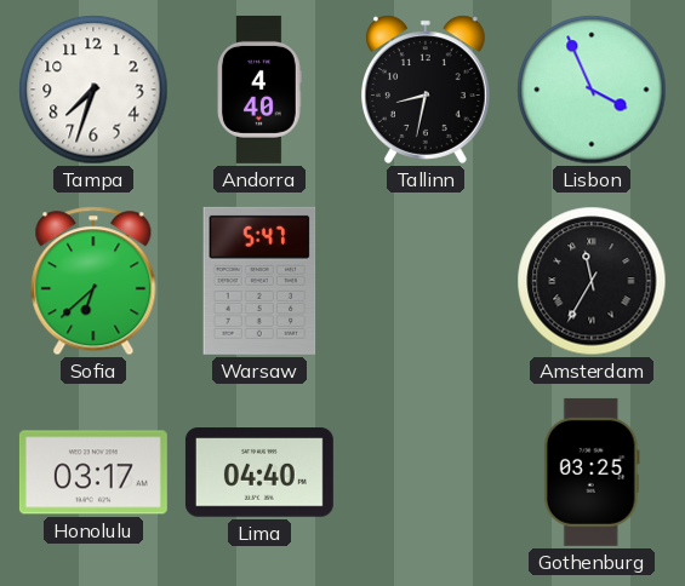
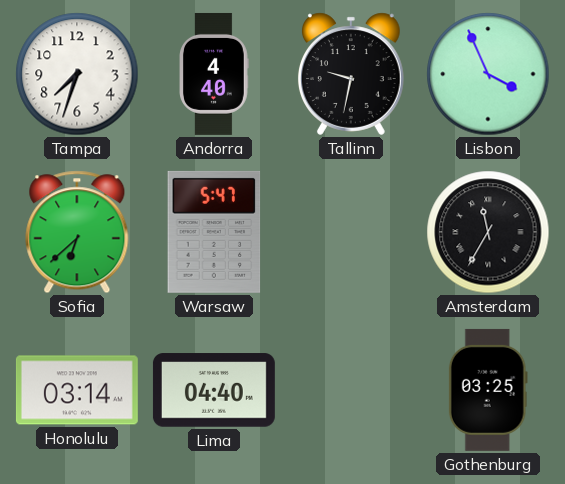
Tallinn: 8:32 -> 9:32 (351, 74)
Honolulu: 03:17 -> 03:14 (77, 390)
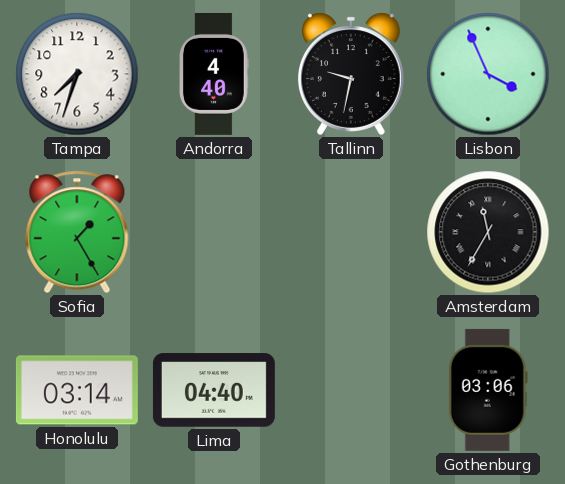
Sofia: 6:38 -> 1:25 (77, 232)
Warsaw: 5:47 -> none (214, 232)
Gothenburg: 03:25 -> 03:06 (488, 390)
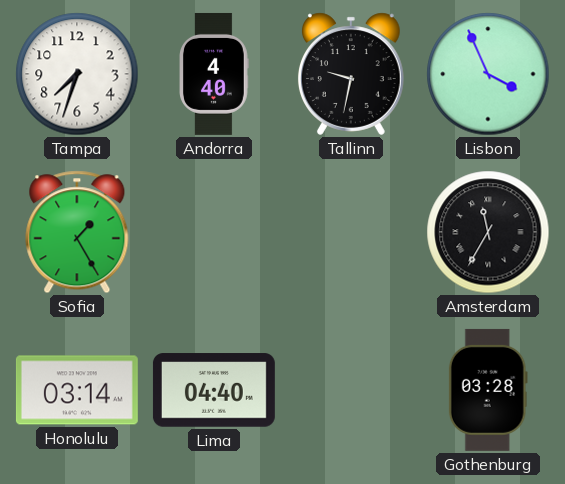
Gothenburg: 03:06 -> 03:28 (488, 390)
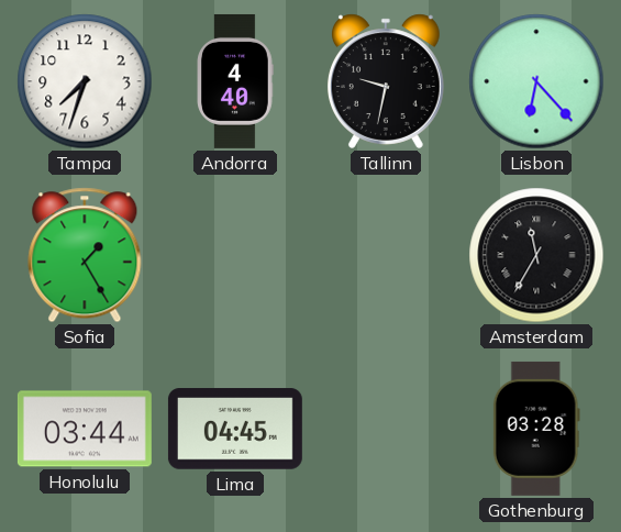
Lisbon: 3:56 -> 6:23 (536, 81)
Honolulu: 03:14 -> 03:44 (85, 429)
Lima: 04:40 -> 04:45 (235, 429)
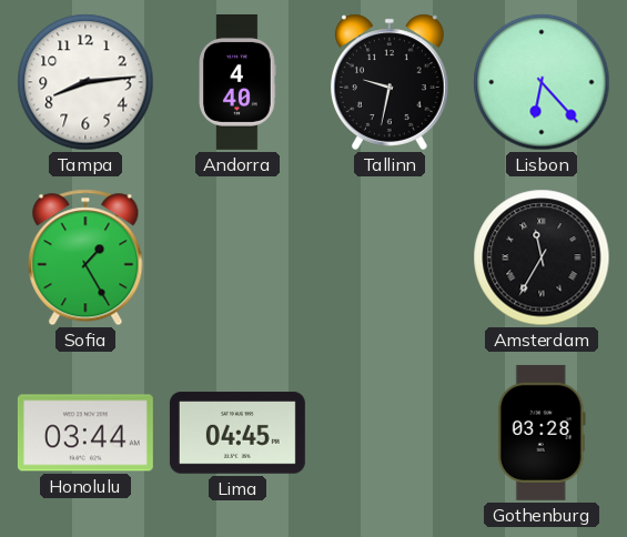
Tampa: 7:33 -> 8:14 (85, 82)
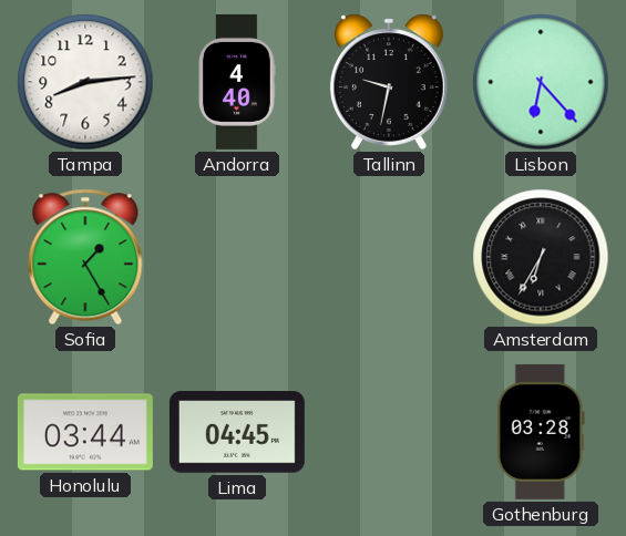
Amsterdam: 11:35 -> 6:35 (541, 257)
